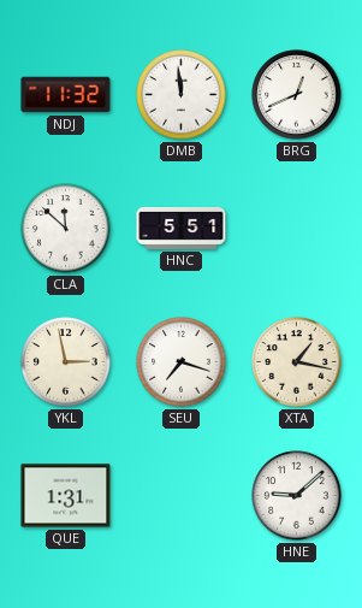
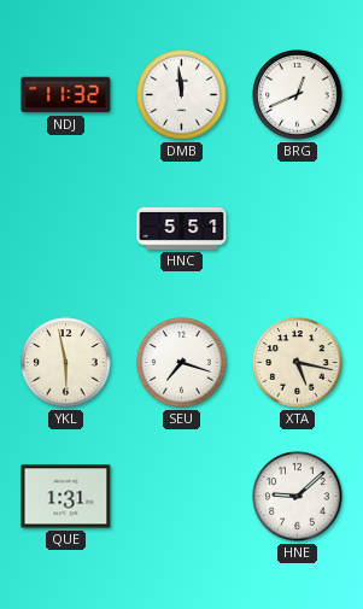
CLA: 11:52 -> none (66, 229)
YKL: 2:58 -> 5:58 (66, 363)
XTA: 1:17 -> 5:17 (298, 363)
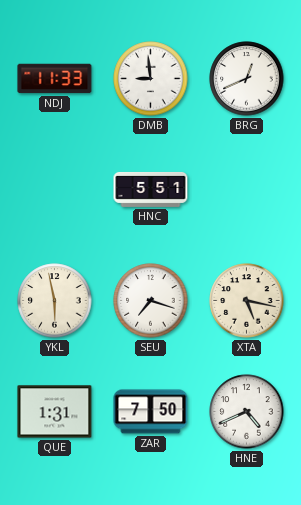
NDJ: 11:32 -> 11:33 (55, 79)
DMB: 11:59 -> 8:59 (151, 79)
ZAR: none -> 7:50 (151, 412)
HNE: 9:08 -> 4:41 (247, 412)
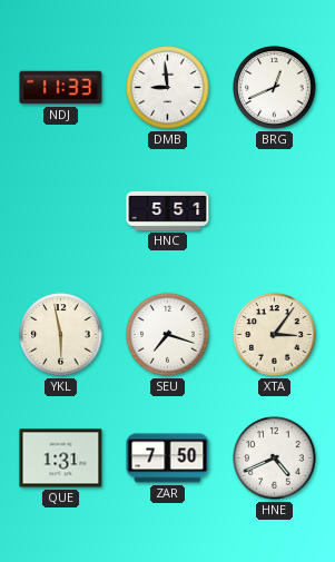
XTA: 5:17 -> 3:06 (275, 335)
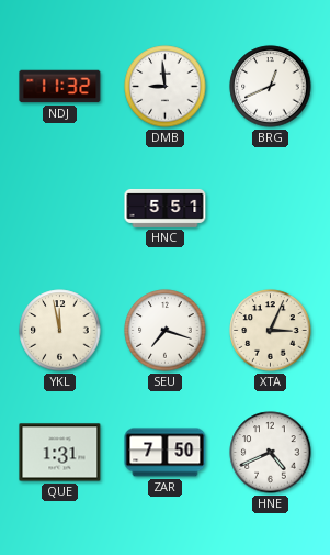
NDJ: 11:33 -> 11:32 (60, 87)
YKL: 5:58 -> 11:58 (60, 331)
XTA: 3:06 -> 3:04 (271, 331)
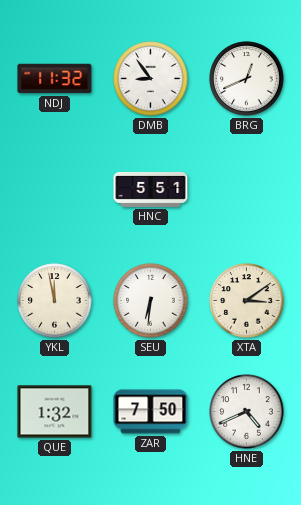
DMB: 8:59 -> 8:54 (151, 79)
SEU: 7:18 -> 6:31 (151, 301)
XTA: 3:04 -> 3:09 (247, 301)
QUE: 1:31 -> 1:32 (55, 412)
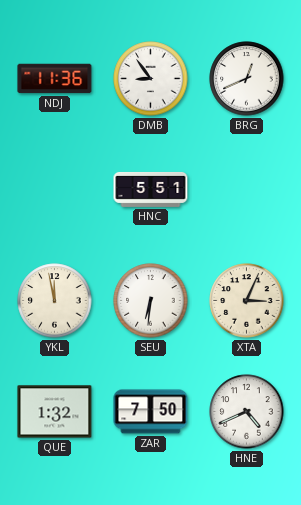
NDJ: 11:32 -> 11:36 (55, 79)
XTA: 3:09 -> 3:04 (247, 301)
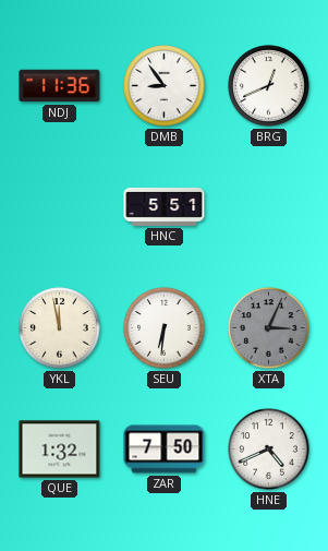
XTA dial: cream -> grey (269, 328)
